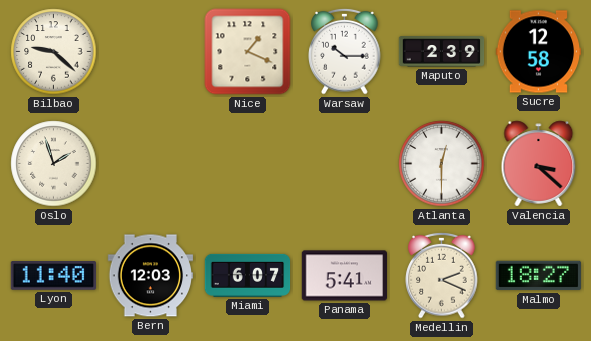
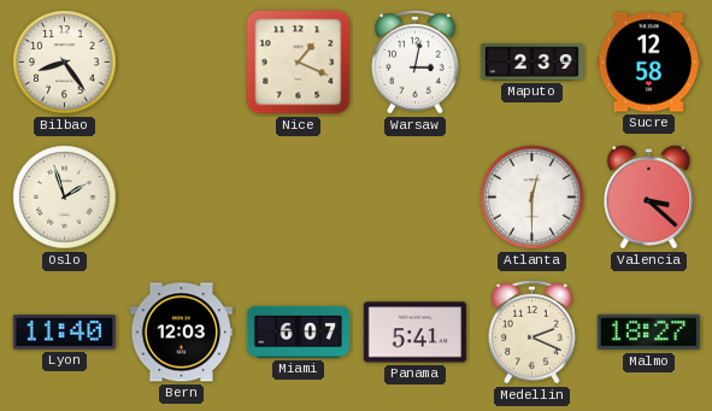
Bilbao: 9:22 -> 8:24 (65, 63)
Warsaw: 10:15 -> 3:02 (416, 61)
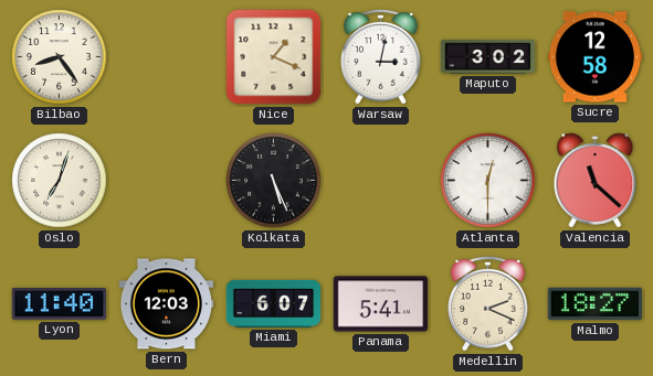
Maputo: 2:39 -> 3:02 (488, 57)
Oslo: 1:57 -> 7:03 (60, 181)
Kolkata: none -> 5:26 (274, 181)
Valencia: 3:22 -> 11:22 (596, 181)
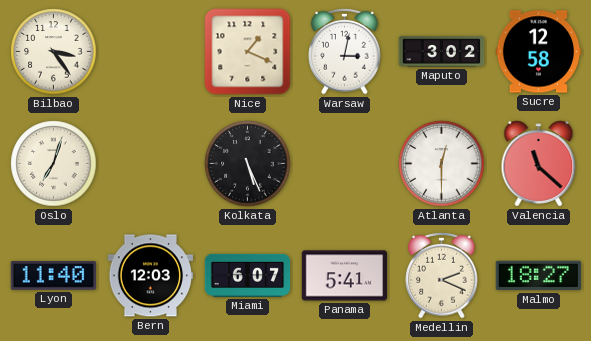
Bilbao: 8:24 -> 3:24 (54, 52)
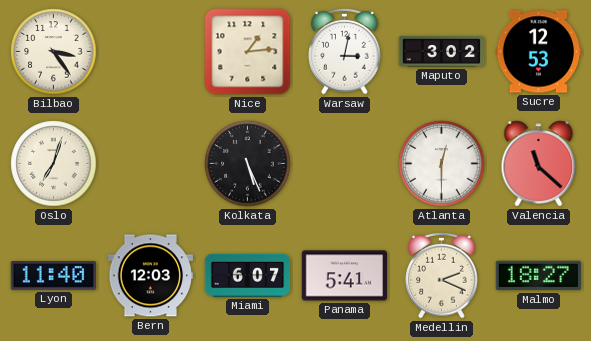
Nice: 1:19 -> 1:14 (248, 52)
Sucre: 12:58 -> 12:53 (539, 52)
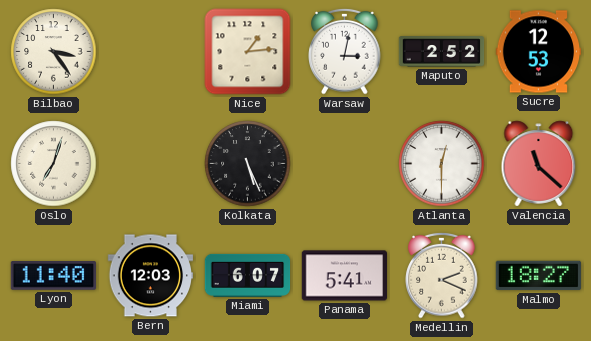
Maputo: 3:02 -> 2:52 (442, 52)
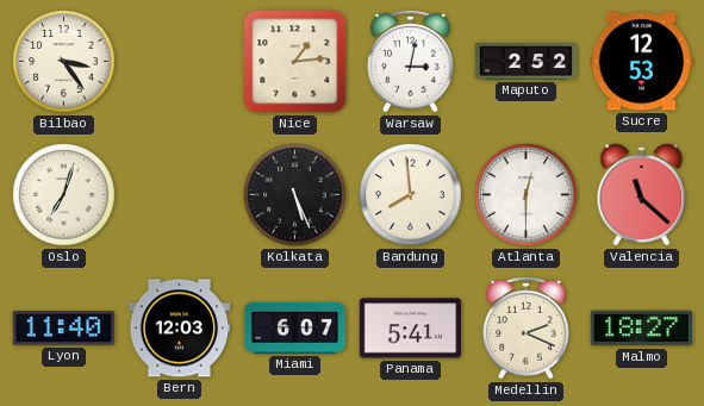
Bandung: none -> 7:59 (411, 195)
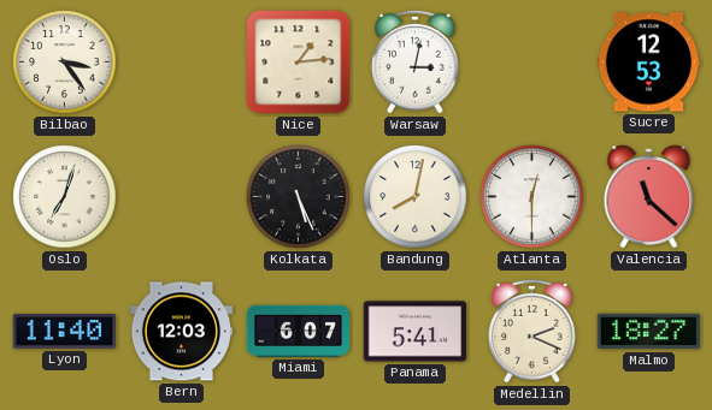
Maputo: 2:52 -> none (527, 62)
Bandung: 7:59 -> 8:02 (416, 197)
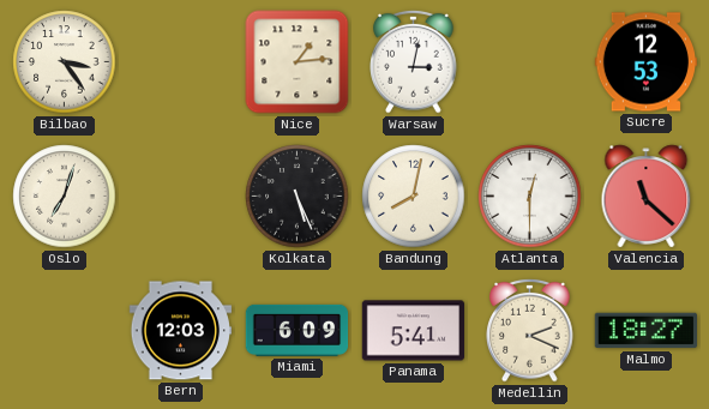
Lyon: 11:40 -> none (64, 332)
Miami: 6:07 -> 6:09 (298, 330)
